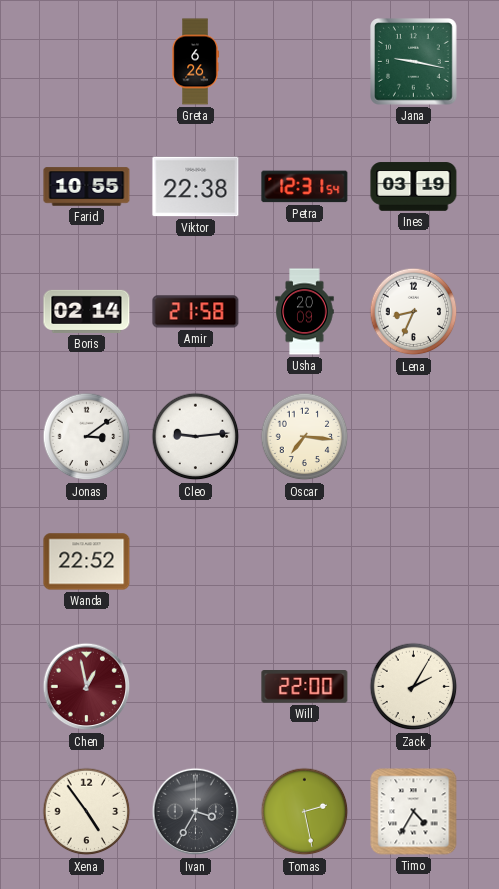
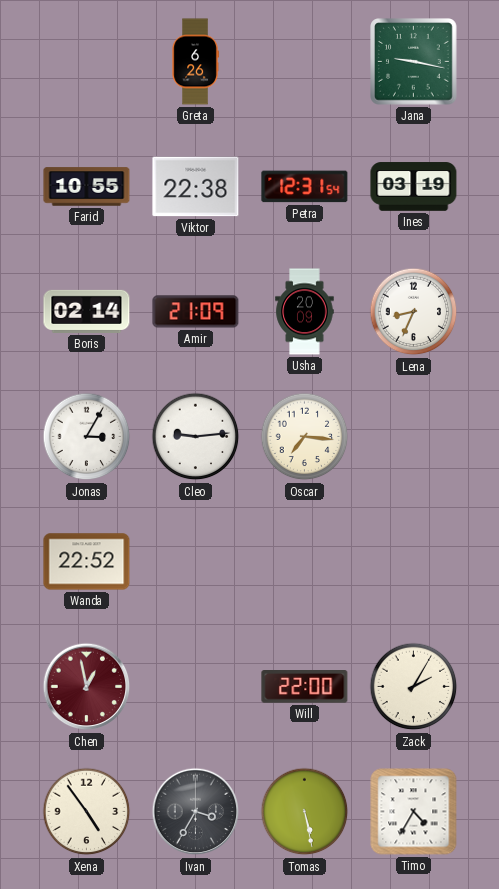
Amir: 21:58 -> 21:09 (196, 312)
Jonas: 3:09 -> 3:05 (87, 437)
Tomas: 2:28 -> 5:28 (305, 812)
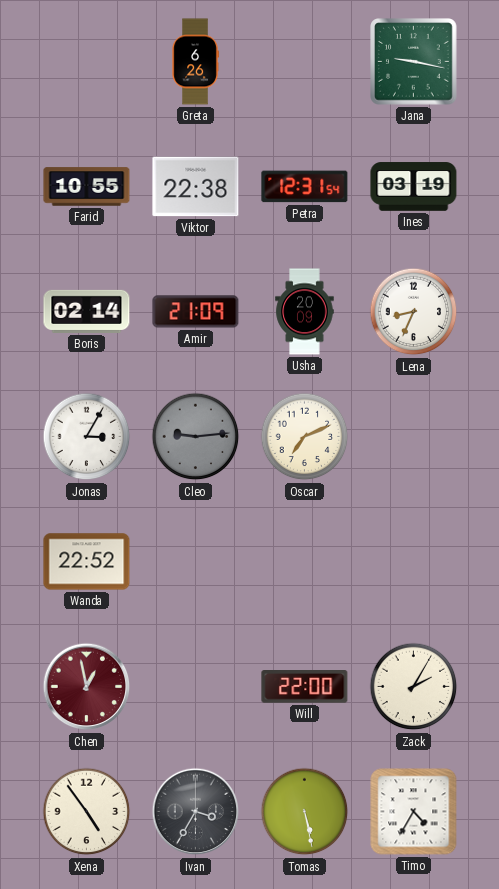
Cleo dial: white -> grey (196, 437)
Oscar: 7:16 -> 7:11 (305, 437)
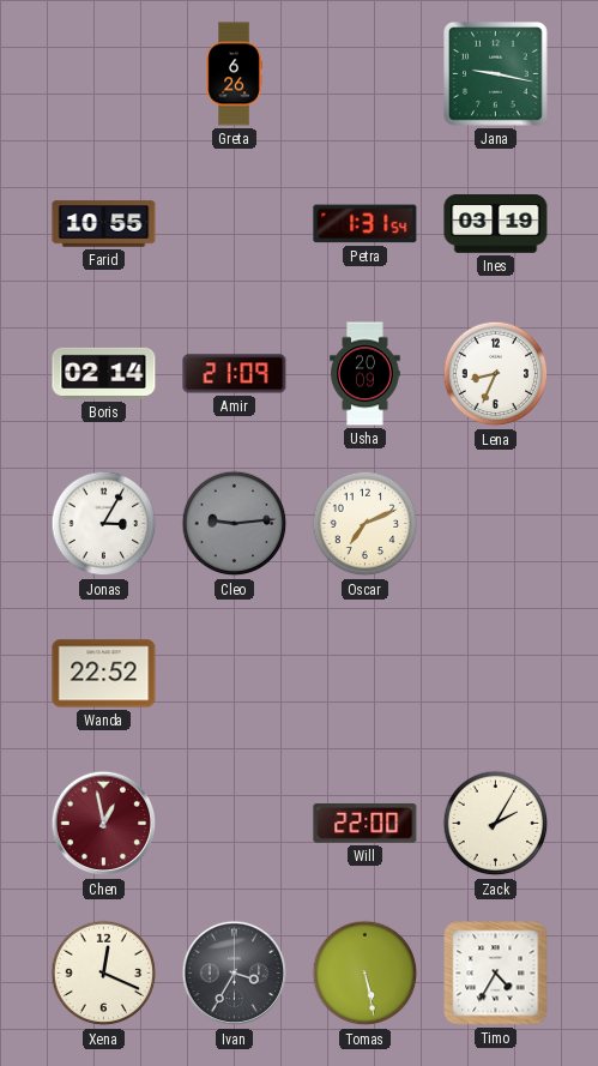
Viktor: 22:38 -> none (196, 187)
Petra: 12:31 -> 1:31 (366, 224)
Xena: 4:54 -> 12:19 (104, 974)
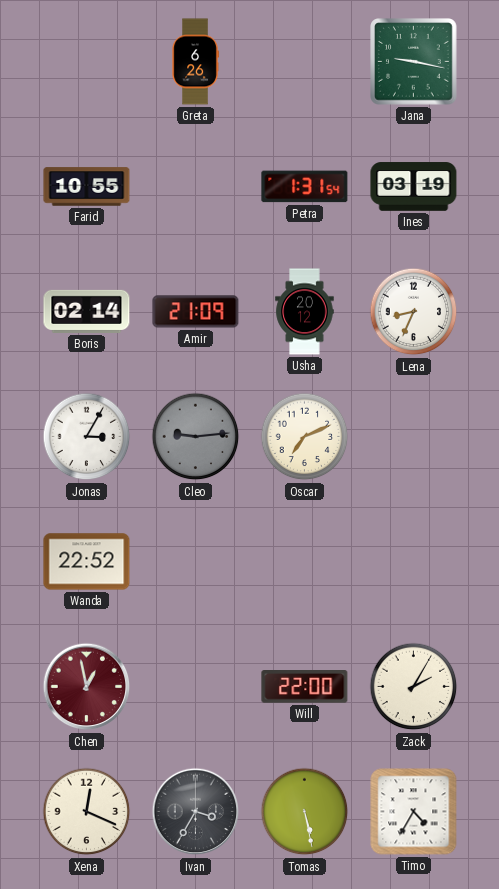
Usha: 20:09 -> 20:12 (305, 312)
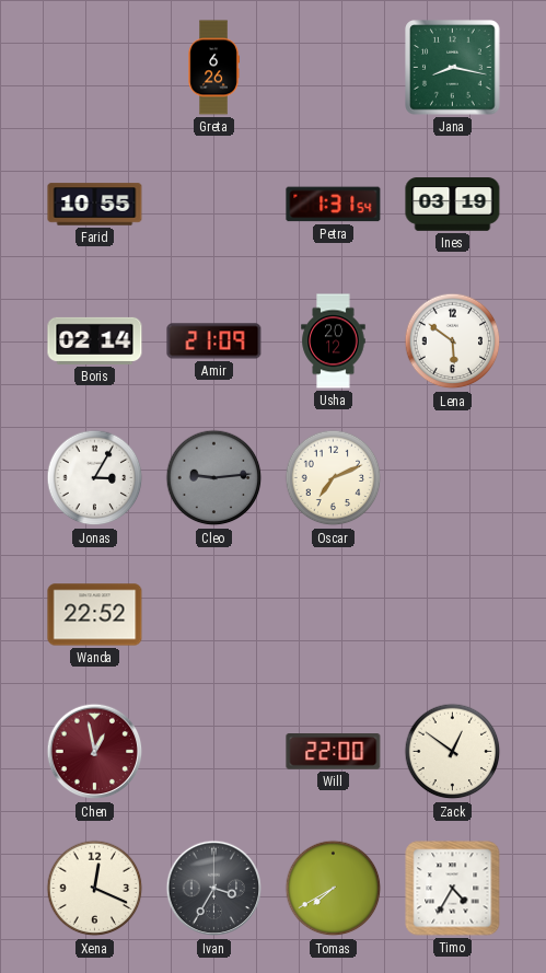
Jana: 9:17 -> 8:17 (453, 68)
Lena: 8:34 -> 5:51 (453, 341)
Zack: 2:05 -> 12:51 (453, 752)
Tomas: 5:28 -> 7:40 (334, 889)
